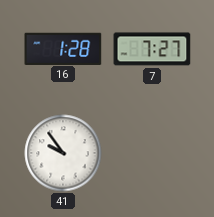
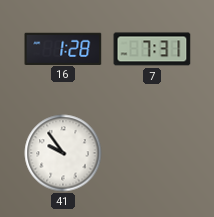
7: 7:27 -> 7:31 (152, 49)
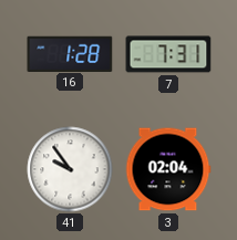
3: none -> 02:04 (168, 169)
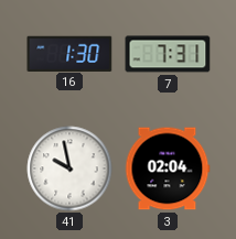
16: 1:28 -> 1:30 (69, 53)
41: 9:54 -> 9:58 (69, 169)
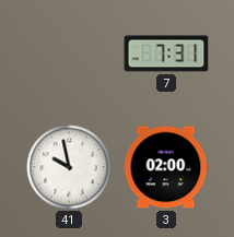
16: 1:30 -> none (69, 53)
3: 02:04 -> 02:00 (166, 167)
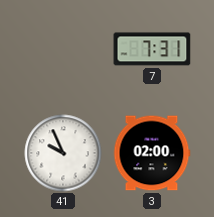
41: 9:58 -> 9:56 (63, 153)
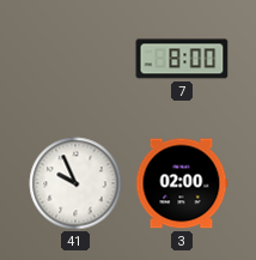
7: 7:31 -> 8:00 (182, 59)
